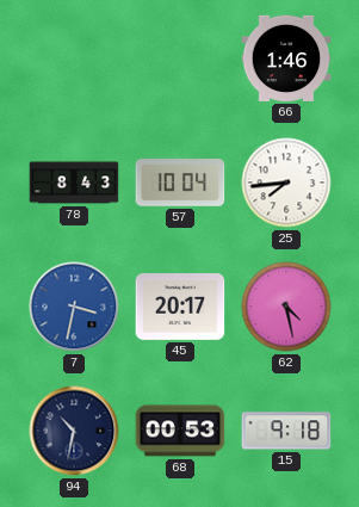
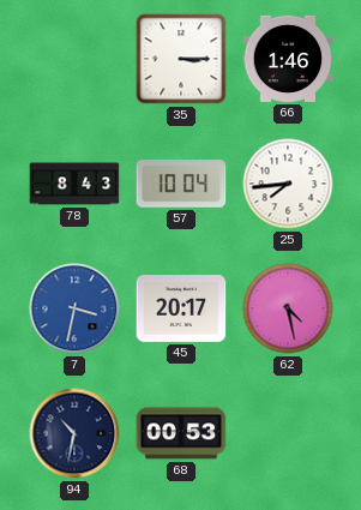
35: none -> 3:15 (181, 59)
15: 9:18 -> none (286, 431)
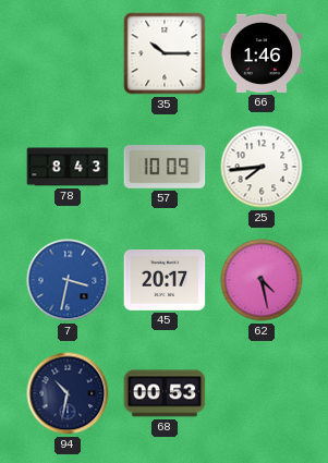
35: 3:15 -> 10:15 (165, 53)
57: 10:04 -> 10:09 (165, 167)
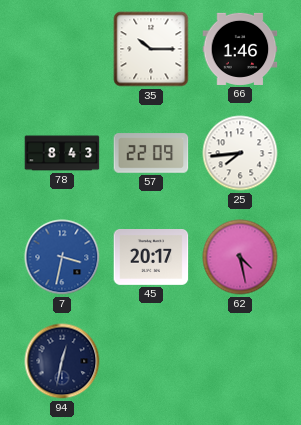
57: 10:09 -> 22:09 (151, 153)
94: 10:32 -> 12:32 (62, 361)
68: 00:53 -> none (165, 393)
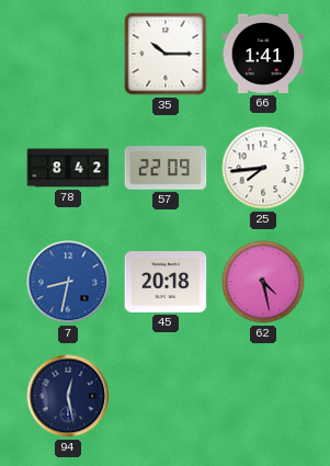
66: 1:46 -> 1:41 (263, 54)
78: 8:43 -> 8:42 (68, 168)
7: 3:32 -> 8:32 (68, 282)
45: 20:17 -> 20:18 (166, 283)
94: 12:32 -> 12:28 (68, 396)
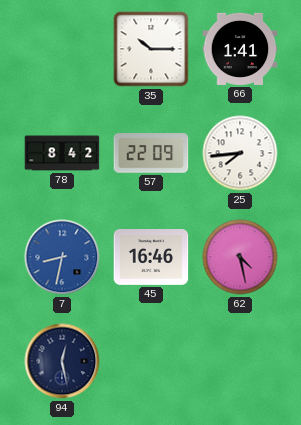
45: 20:18 -> 16:46 (151, 258)
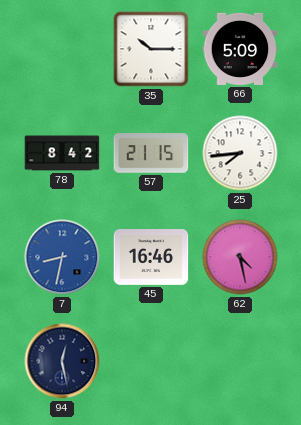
66: 1:41 -> 5:09 (240, 49)
57: 22:09 -> 21:15 (151, 153)
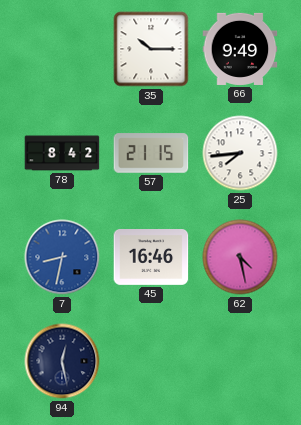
66: 5:09 -> 9:49 (240, 49)
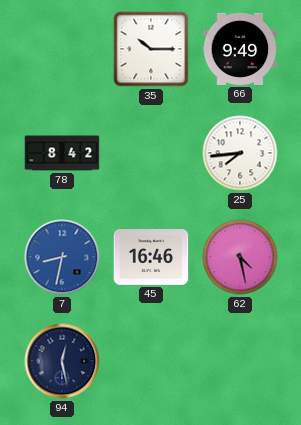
57: 21:15 -> none (151, 153)
